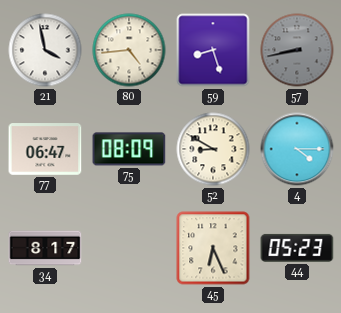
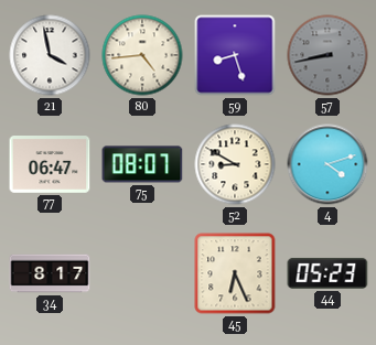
75: 08:09 -> 08:07 (142, 164)
4: 4:15 -> 4:12 (327, 164)
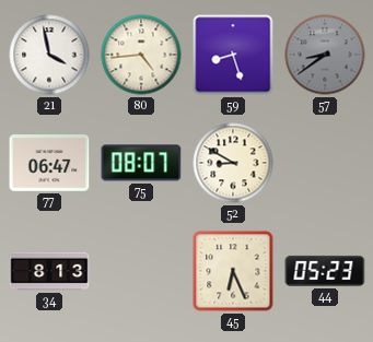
57: 8:43 -> 8:39 (325, 55)
4: 4:12 -> none (327, 164)
34: 8:17 -> 8:13 (49, 271)
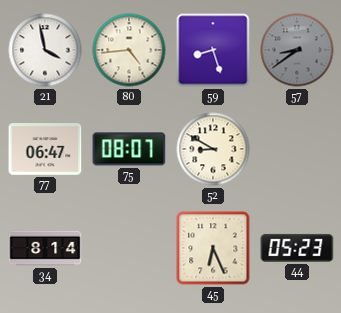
34: 8:13 -> 8:14 (45, 248)
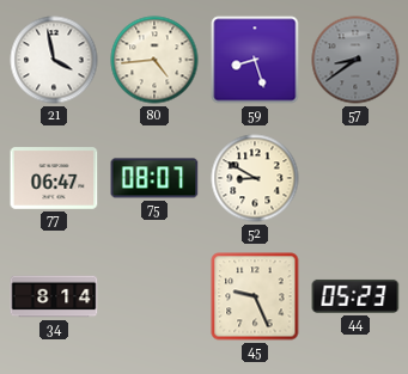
45: 6:26 -> 9:26 (255, 296)
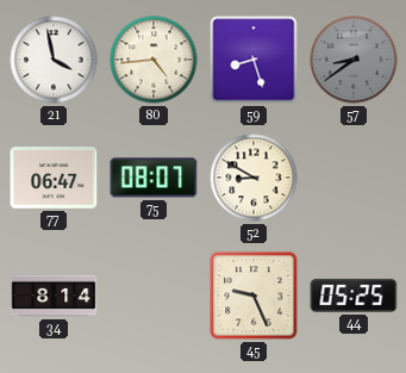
44: 05:23 -> 05:25 (354, 296)
